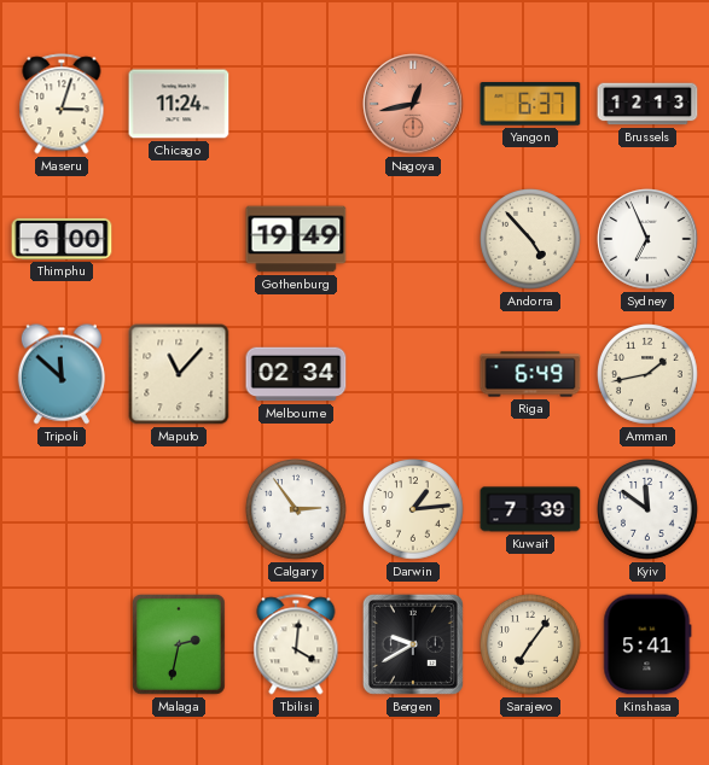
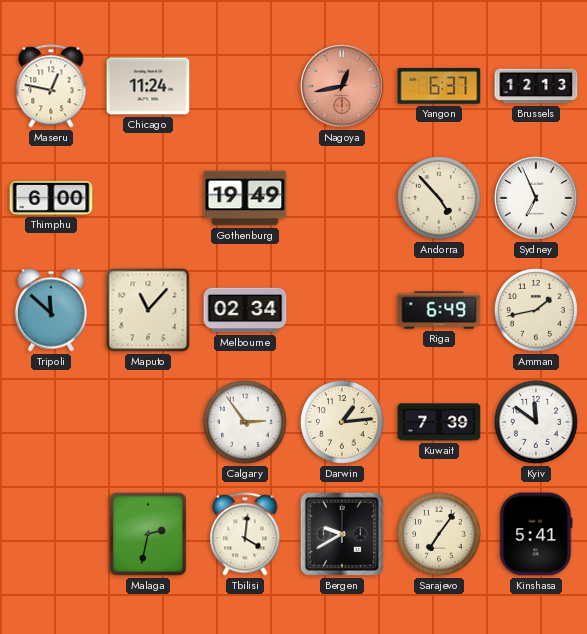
Maseru: 3:03 -> 12:47 (51, 86)
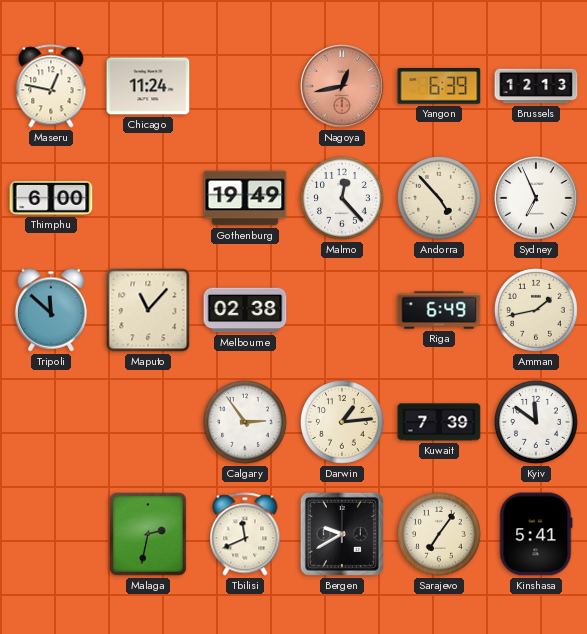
Yangon: 6:37 -> 6:39 (439, 86)
Malmo: none -> 12:23 (343, 199)
Melbourne: 02:34 -> 02:38 (245, 310)
Tbilisi: 4:01 -> 11:41 (245, 534)
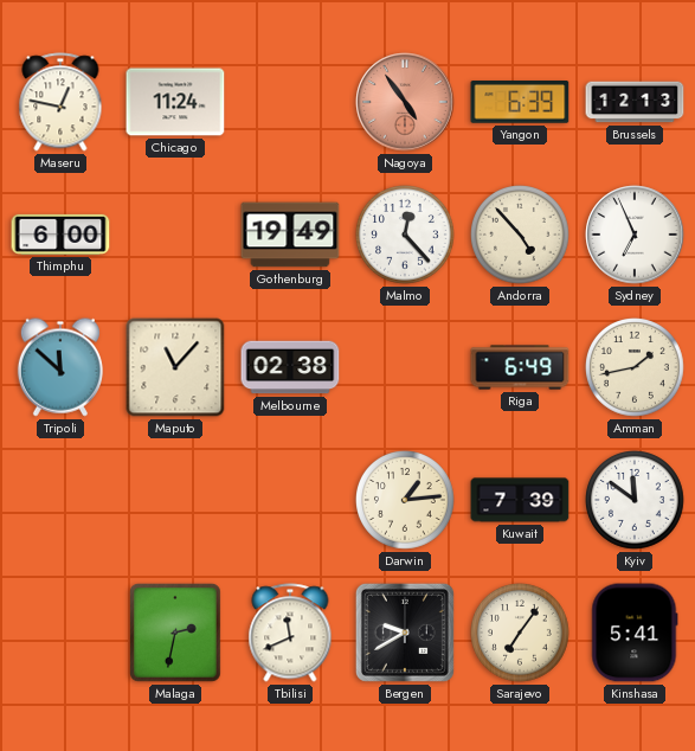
Nagoya: 12:43 -> 4:54 (405, 102)
Calgary: 2:54 -> none (246, 423)
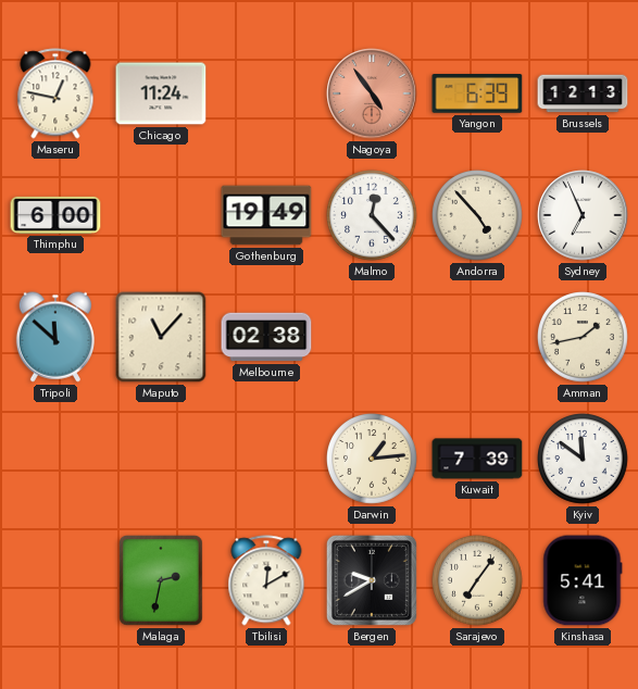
Riga: 6:49 -> none (520, 367)
Tbilisi: 11:41 -> 12:10 (266, 580)
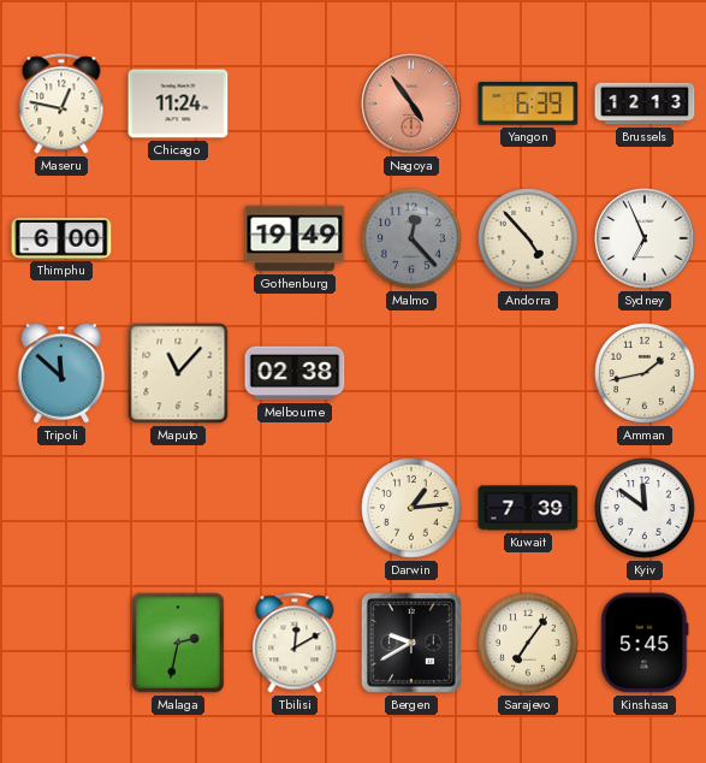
Malmo dial: white -> grey (413, 239)
Kinshasa: 5:41 -> 5:45 (645, 643)
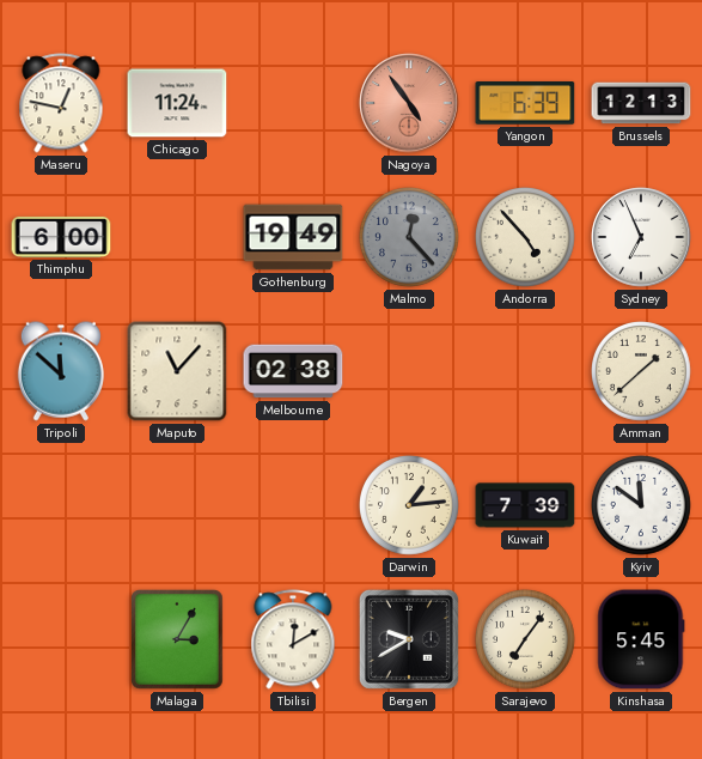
Amman: 1:43 -> 1:38 (642, 372)
Malaga: 2:32 -> 3:05 (178, 640)
